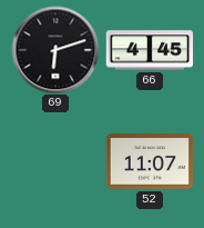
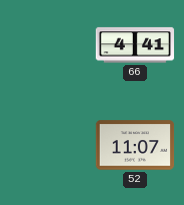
69: 6:12 -> none (55, 50)
66: 4:45 -> 4:41 (135, 45)
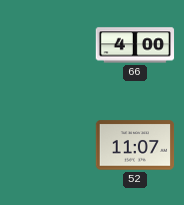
66: 4:41 -> 4:00 (135, 45)
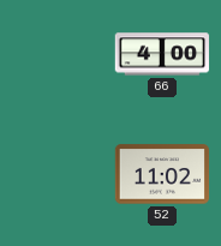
52: 11:07 -> 11:02 (162, 174)
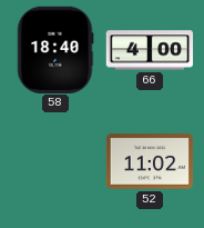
58: none -> 18:40 (55, 49)
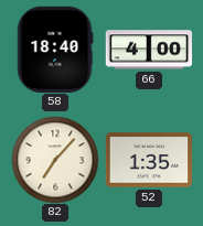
82: none -> 7:07 (55, 160)
52: 11:02 -> 1:35 (149, 160)
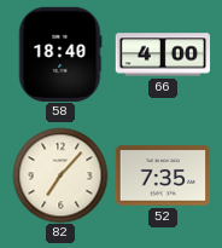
52: 1:35 -> 7:35 (163, 175)
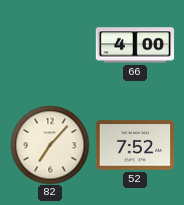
58: 18:40 -> none (60, 53)
52: 7:35 -> 7:52 (135, 145)
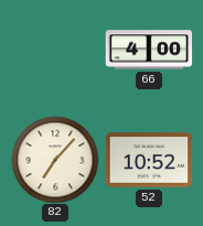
52: 7:52 -> 10:52 (149, 160)
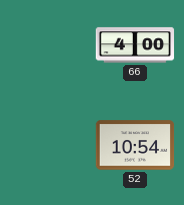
82: 7:07 -> none (55, 160)
52: 10:52 -> 10:54 (135, 145)
